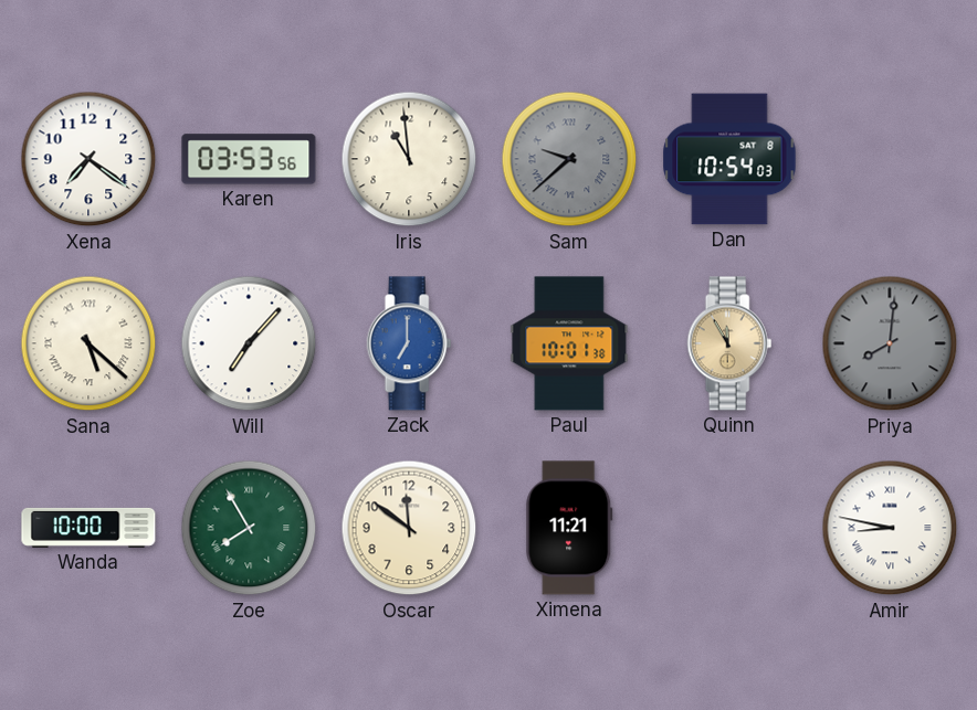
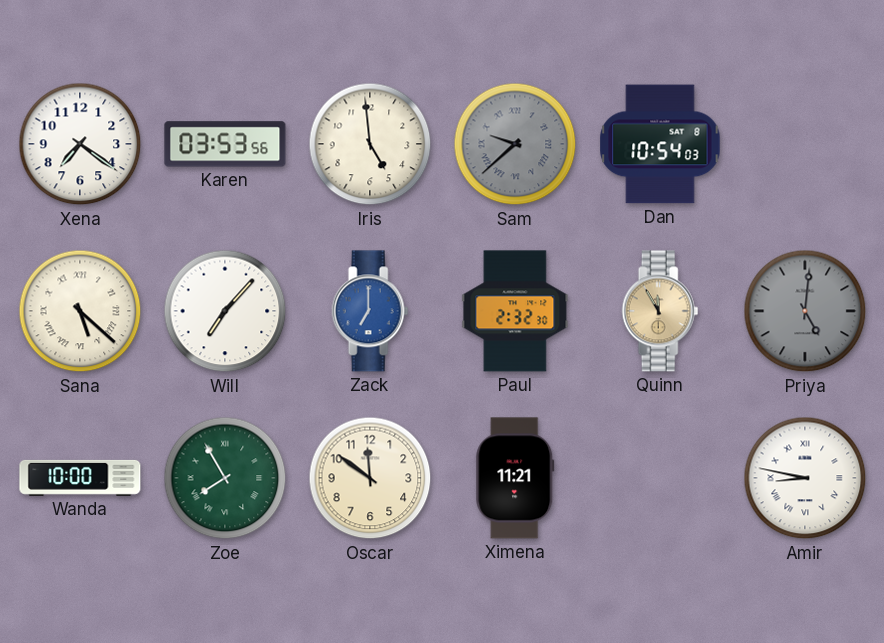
Iris: 10:59 -> 4:59 (370, 144)
Paul: 10:01 -> 2:32 (515, 311)
Priya: 8:01 -> 5:01 (805, 311)
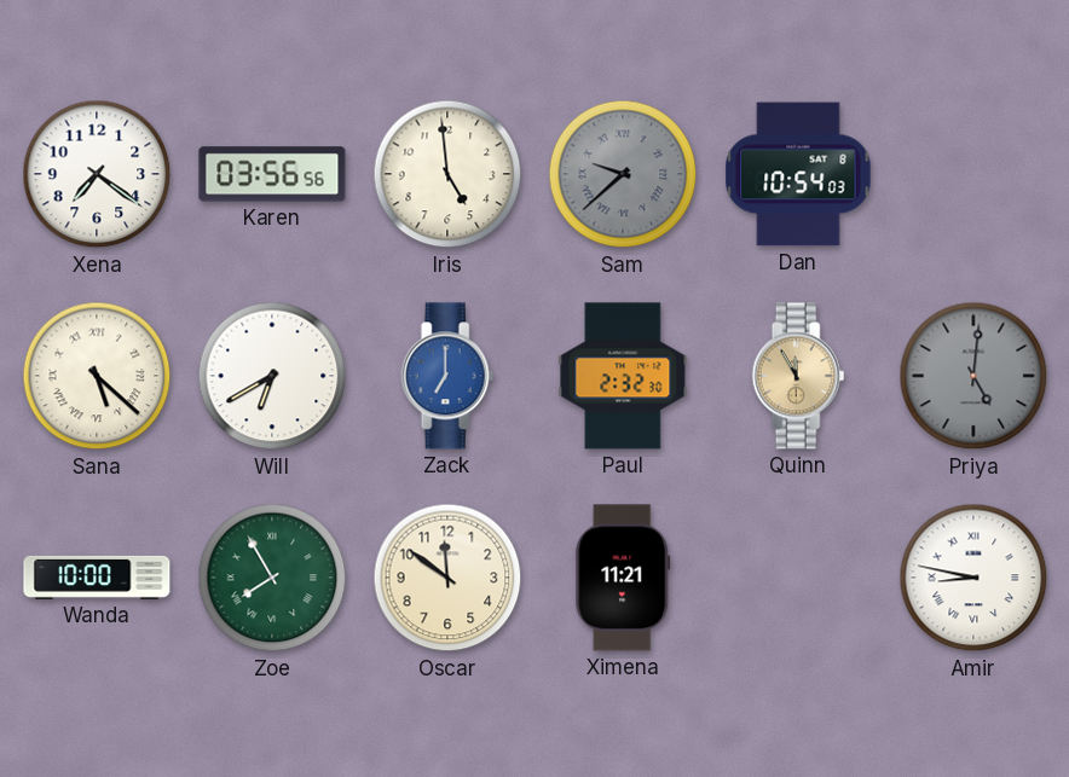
Karen: 03:53 -> 03:56 (272, 174)
Will: 7:07 -> 6:40 (272, 376)
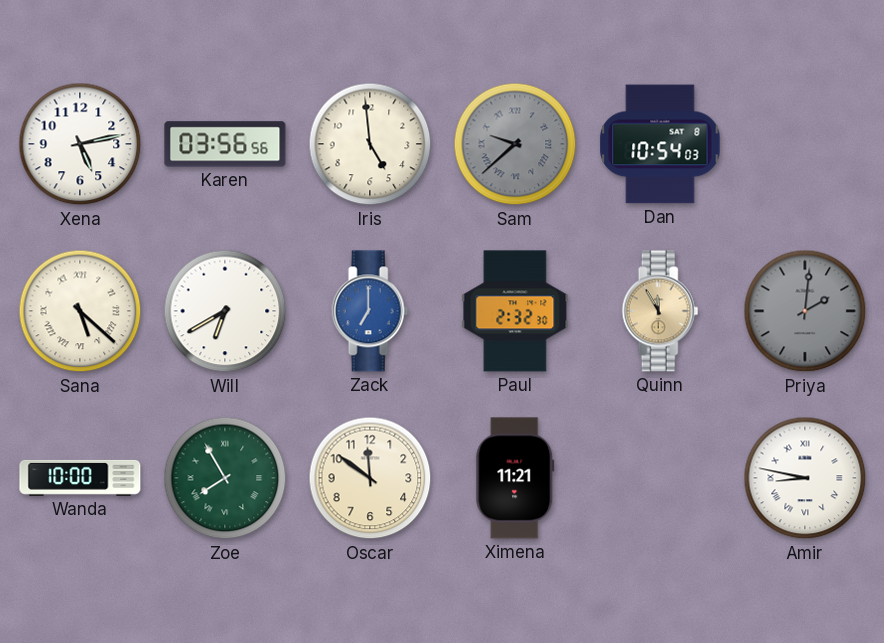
Xena: 7:21 -> 5:13 (80, 144)
Priya: 5:01 -> 2:01 (805, 311)
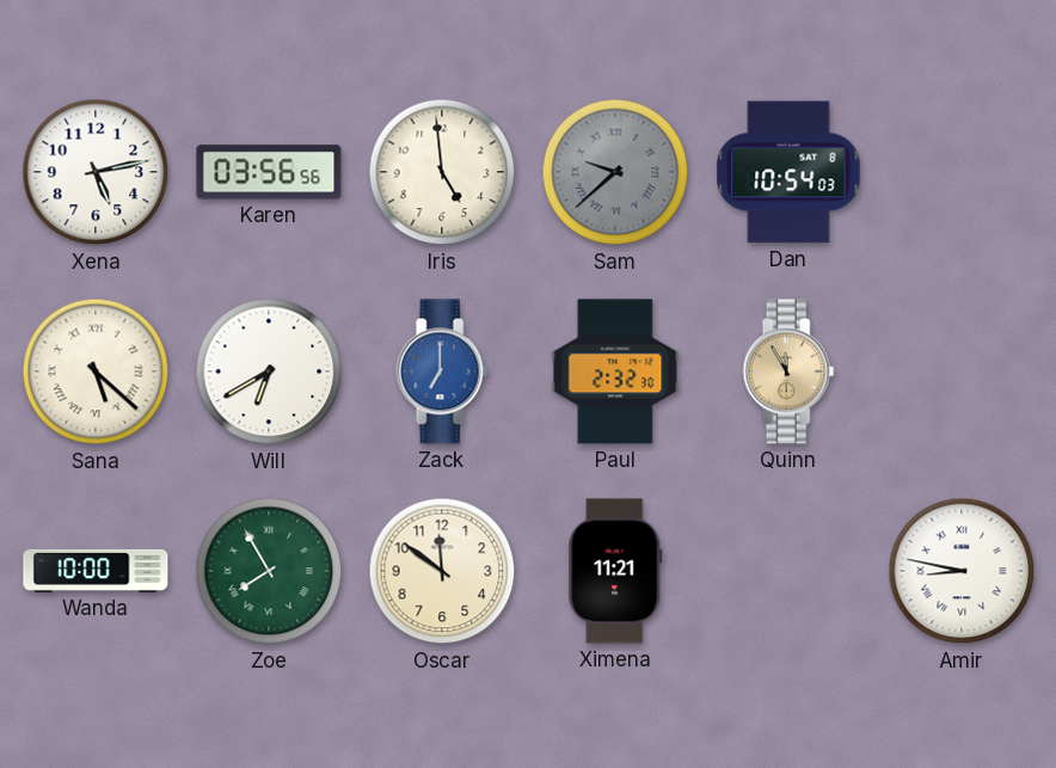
Priya: 2:01 -> none (805, 311)
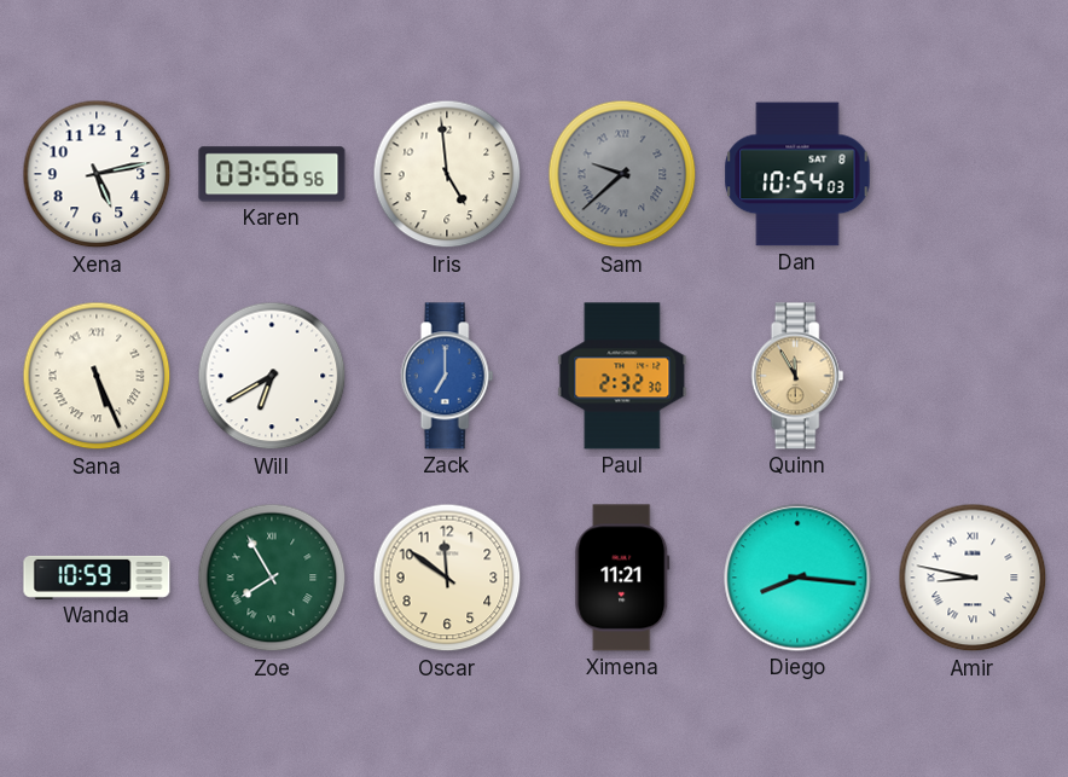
Sana: 5:22 -> 5:26 (97, 376)
Wanda: 10:00 -> 10:59 (97, 578)
Diego: none -> 8:16 (797, 578)
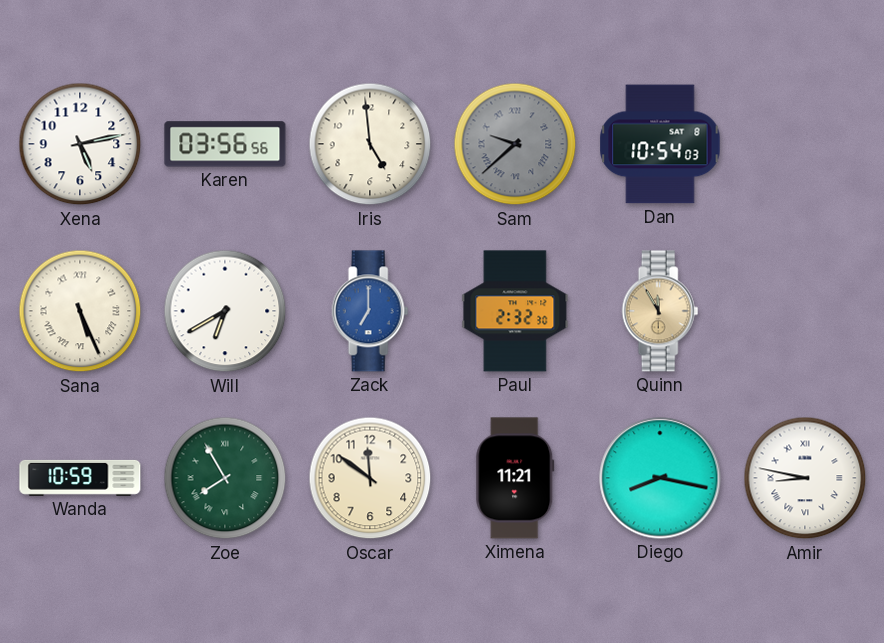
Diego: 8:16 -> 8:17 (660, 478)
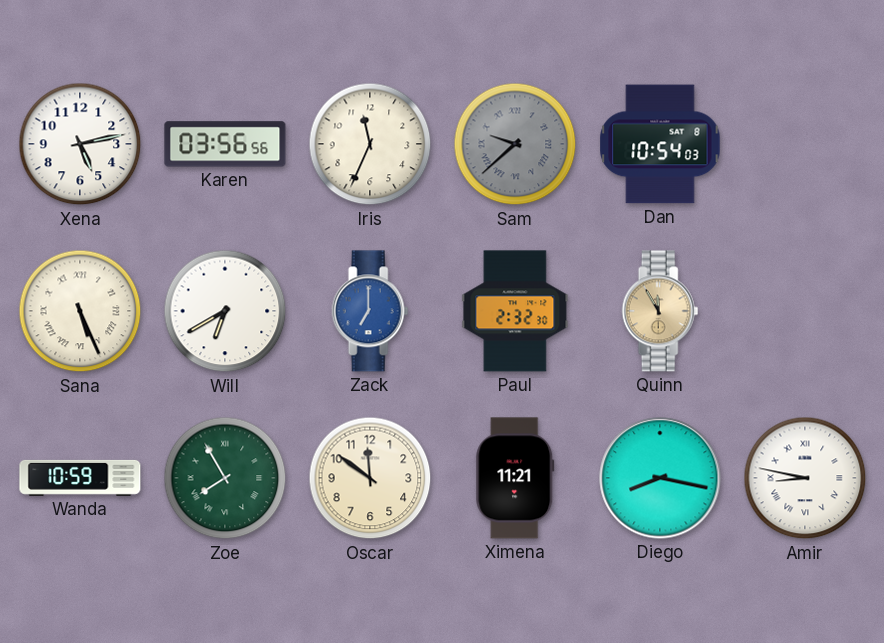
Iris: 4:59 -> 11:34 (370, 144)
